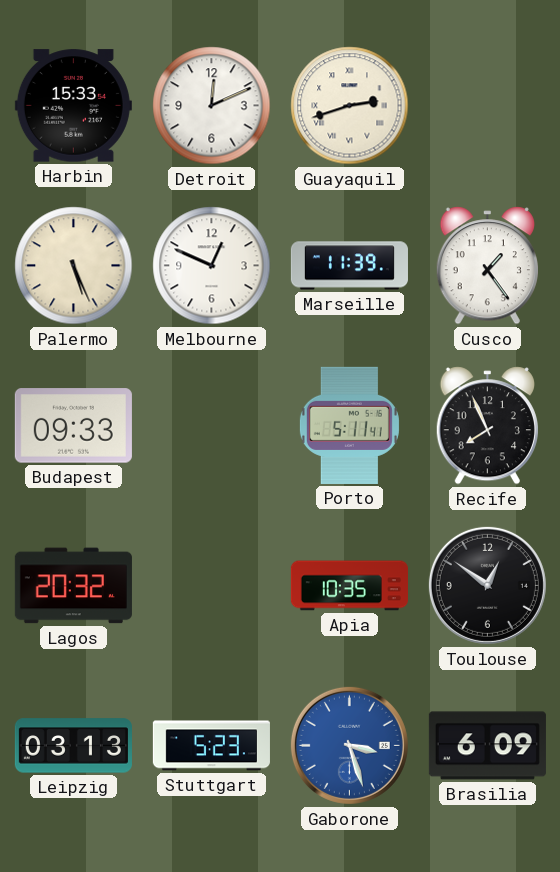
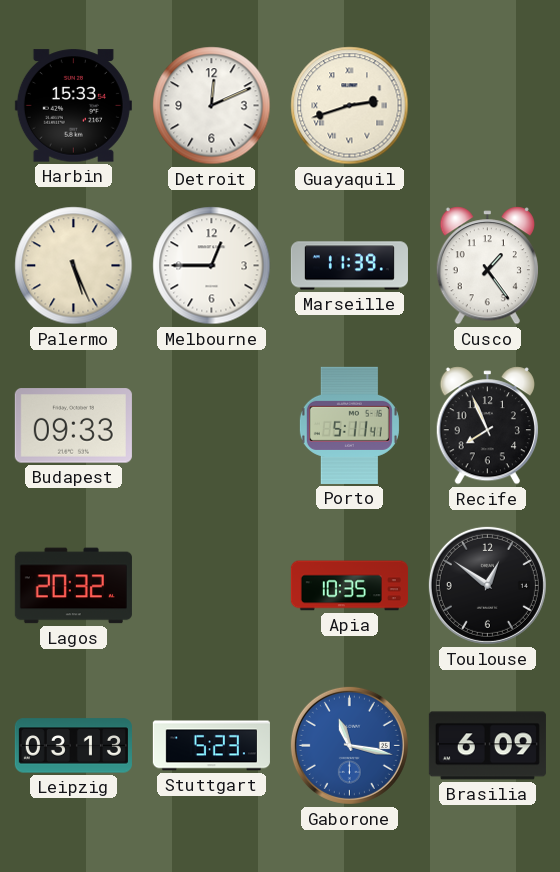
Melbourne: 12:49 -> 12:45 (212, 266)
Gaborone: 3:27 -> 11:17 (349, 745)
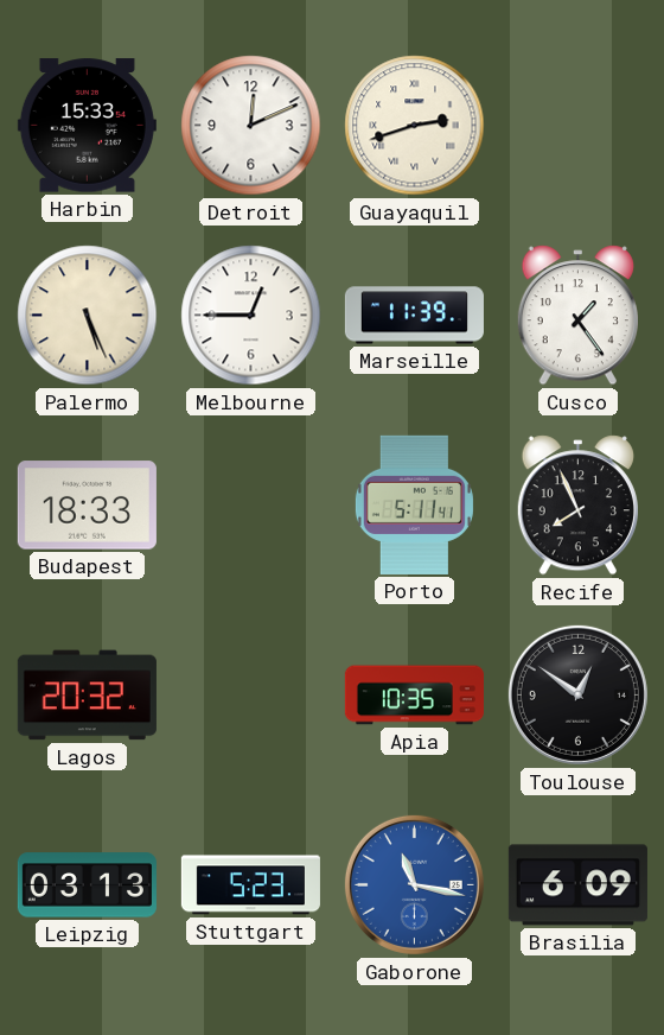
Budapest: 09:33 -> 18:33 (87, 506)
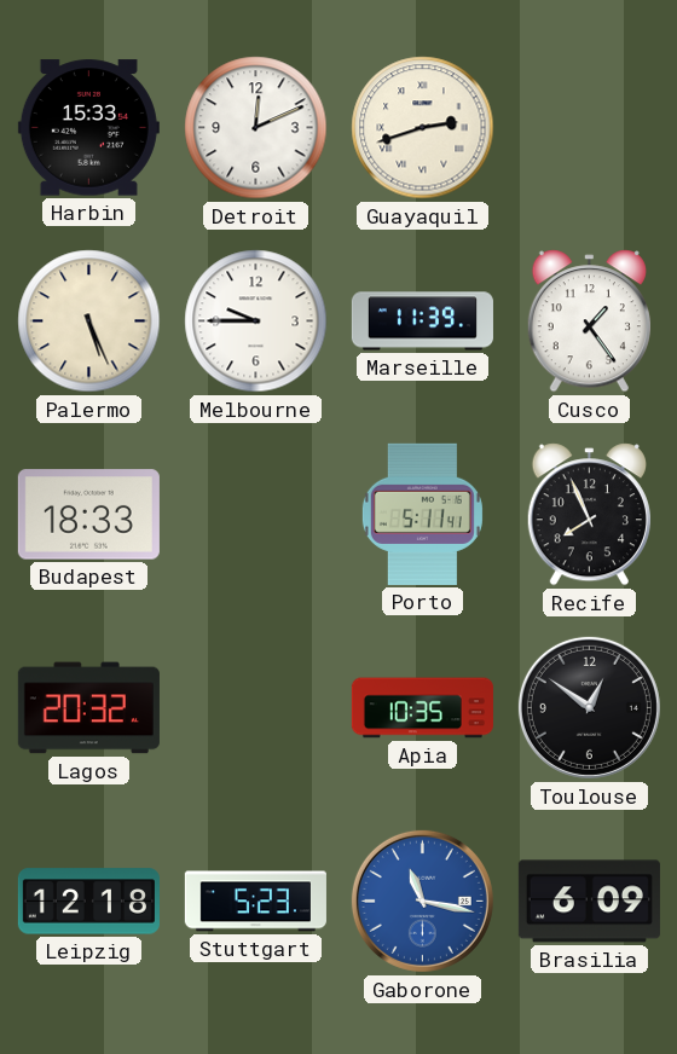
Melbourne: 12:45 -> 9:45 (256, 322)
Leipzig: 03:13 -> 12:18 (88, 902)
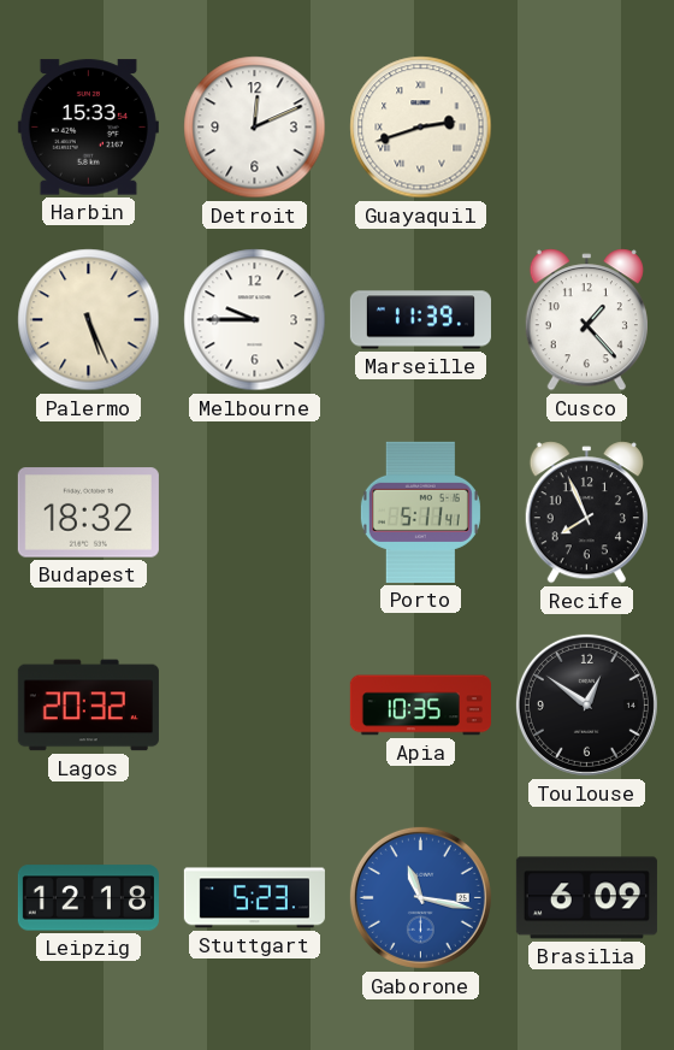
Cusco: 1:24 -> 1:23 (586, 320)
Budapest: 18:33 -> 18:32 (88, 513)
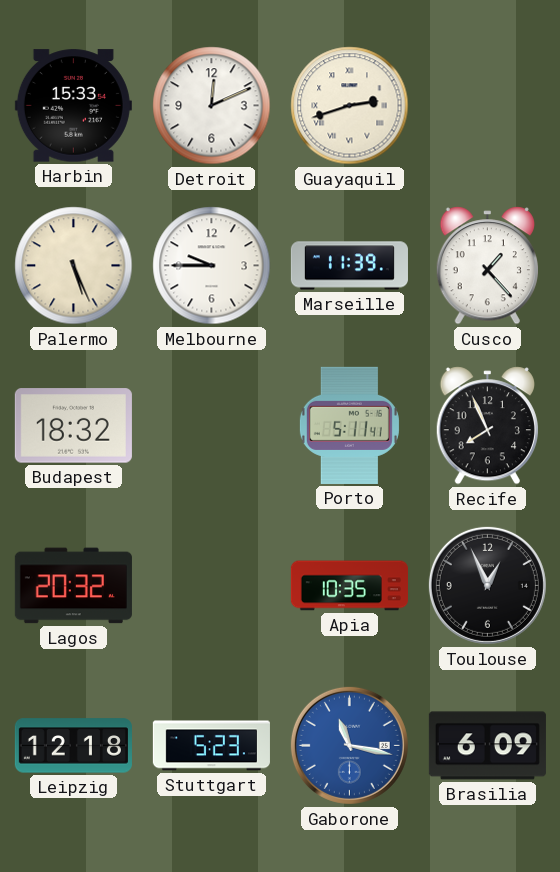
Toulouse: 12:51 -> 12:56 (487, 585)
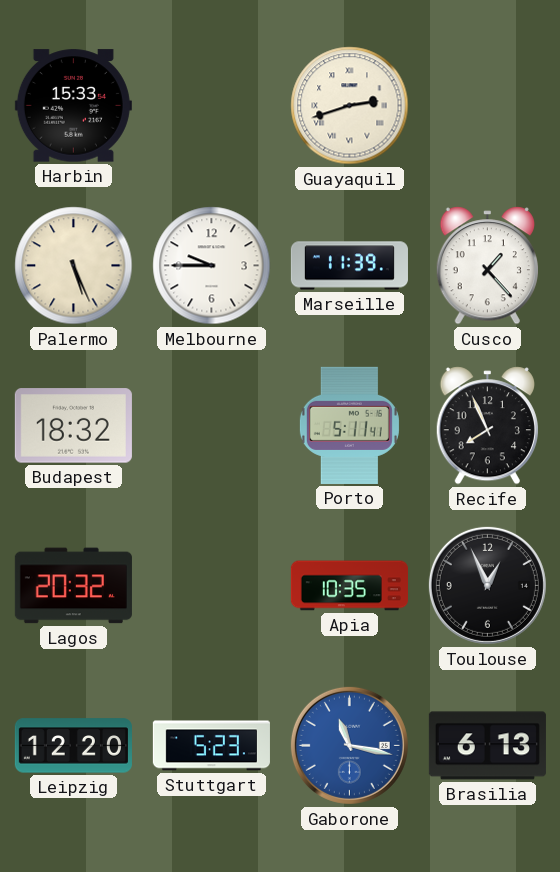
Detroit: 12:11 -> none (212, 106)
Leipzig: 12:18 -> 12:20 (73, 746)
Brasilia: 6:09 -> 6:13 (487, 746)
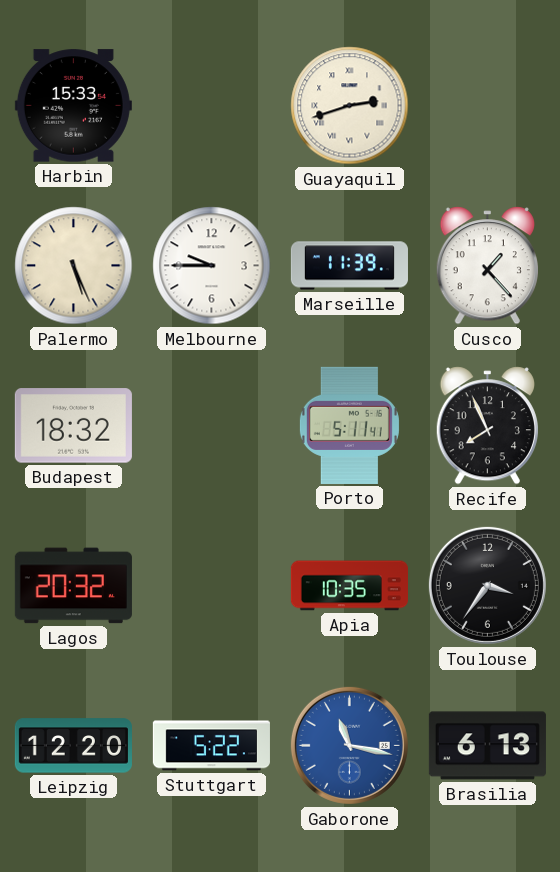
Toulouse: 12:56 -> 3:36 (487, 585)
Stuttgart: 5:23 -> 5:22 (211, 746)
